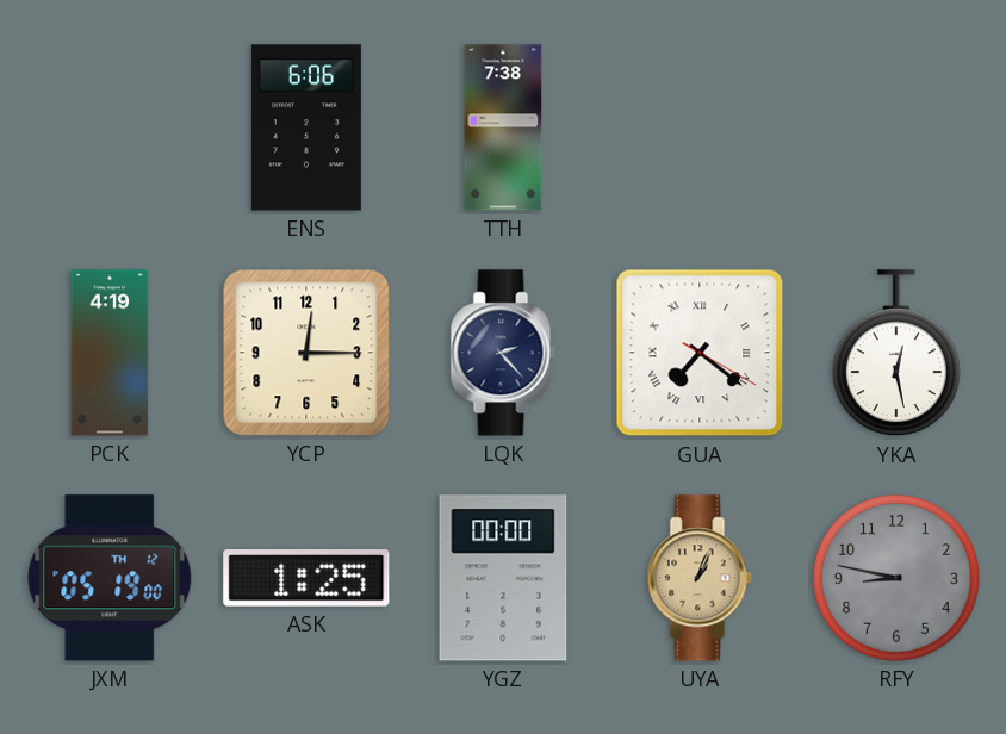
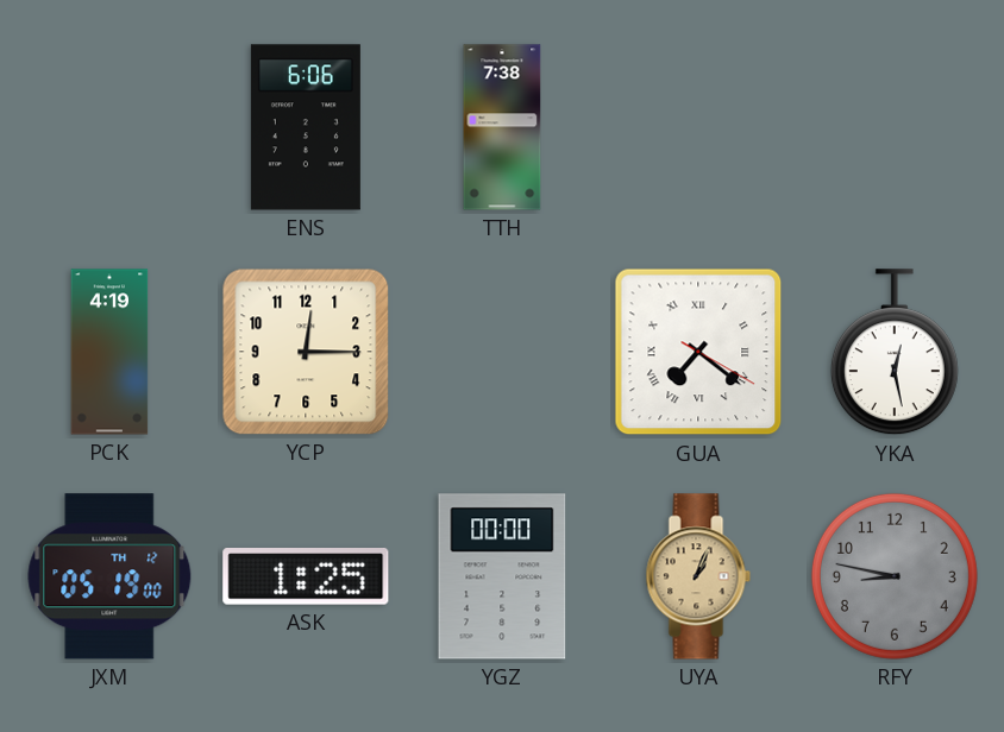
LQK: 2:23 -> none (503, 353)
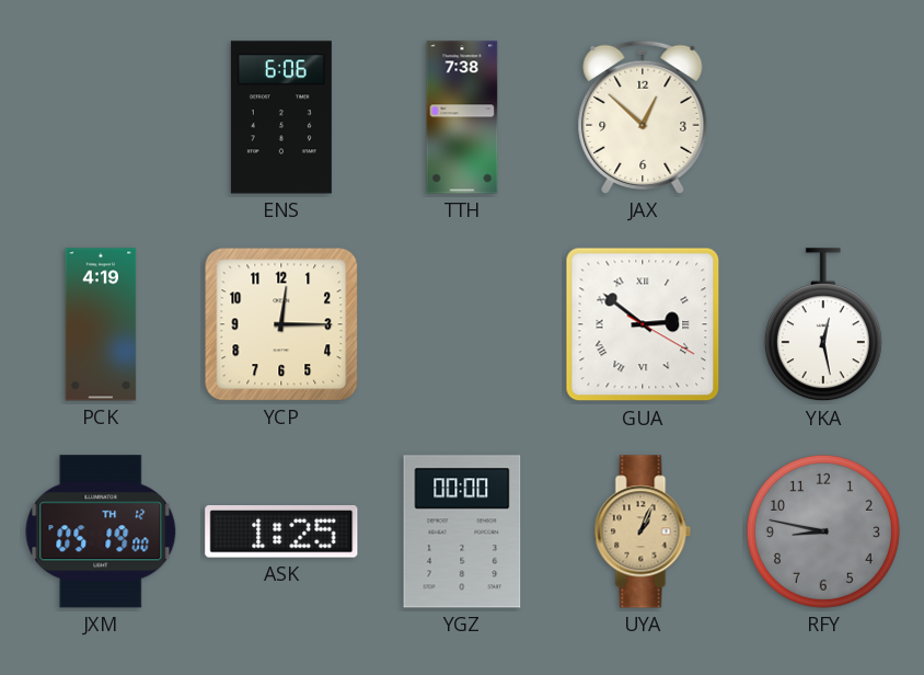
JAX: none -> 12:52 (643, 117)
GUA: 7:21 -> 2:51 (643, 324)
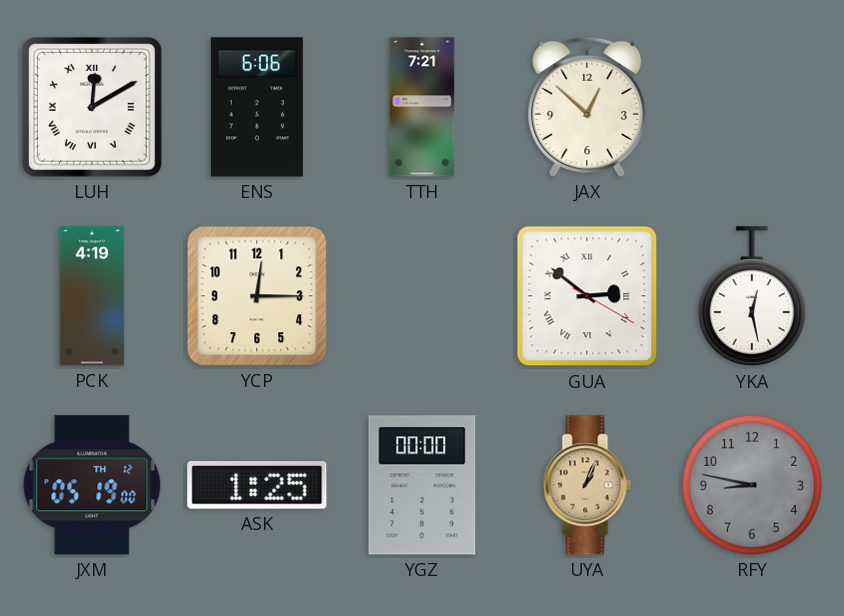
LUH: none -> 12:10 (92, 107)
TTH: 7:38 -> 7:21 (422, 107)
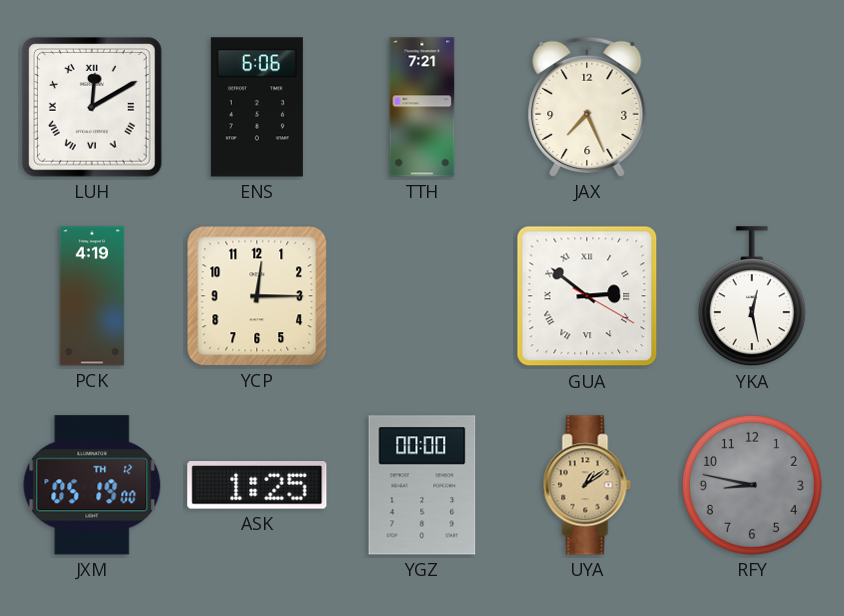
JAX: 12:52 -> 7:26 (587, 107)
UYA: 1:04 -> 1:09 (587, 485)
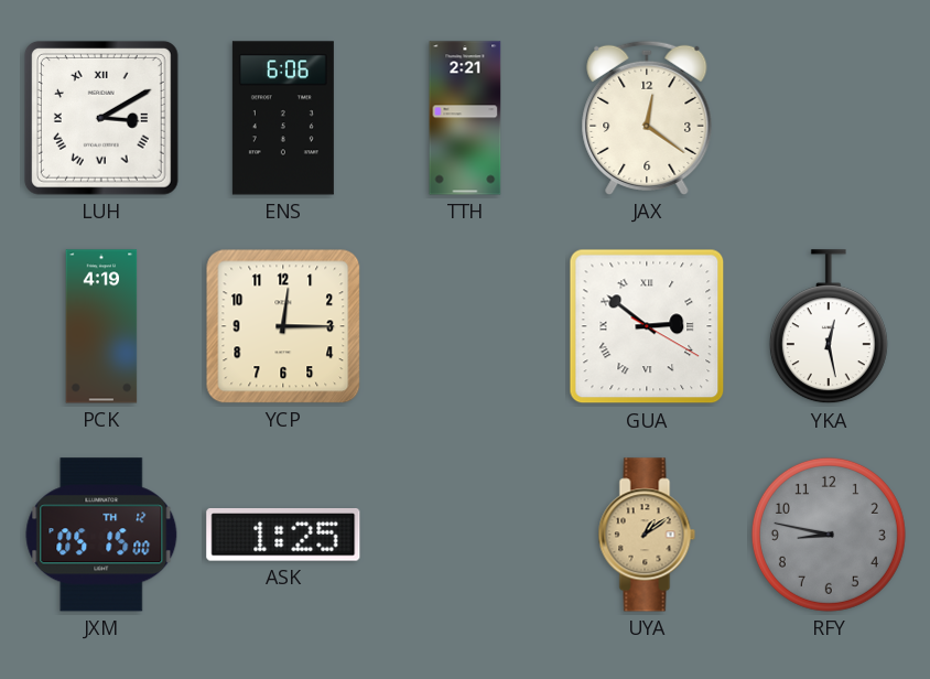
LUH: 12:10 -> 3:10 (101, 118)
TTH: 7:21 -> 2:21 (465, 118)
JAX: 7:26 -> 12:21 (647, 118)
JXM: 05:19 -> 05:15 (101, 535)
YGZ: 00:00 -> none (422, 485)
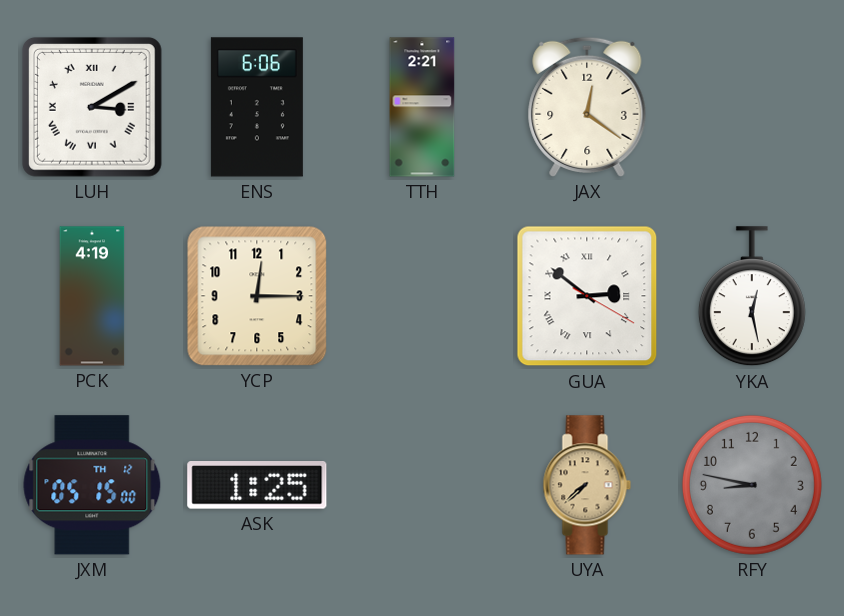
UYA: 1:09 -> 7:38 (587, 485)
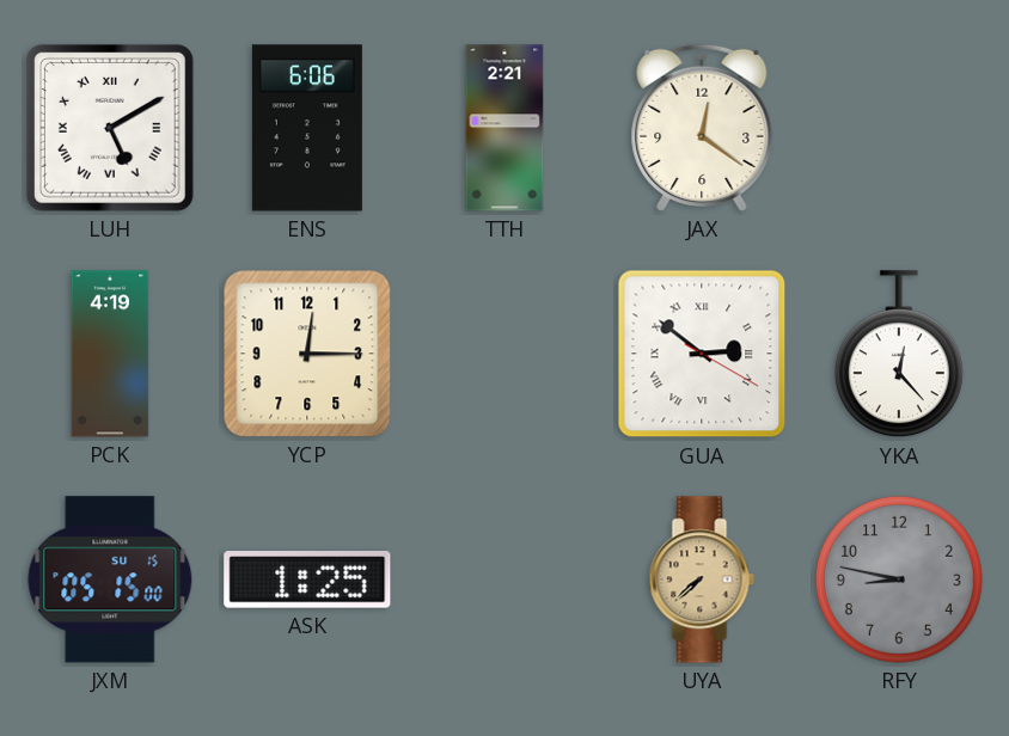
LUH: 3:10 -> 5:10 (110, 128)
YKA: 12:28 -> 12:23 (899, 355)
JXM date: TH 12 -> SU 15 (110, 579)
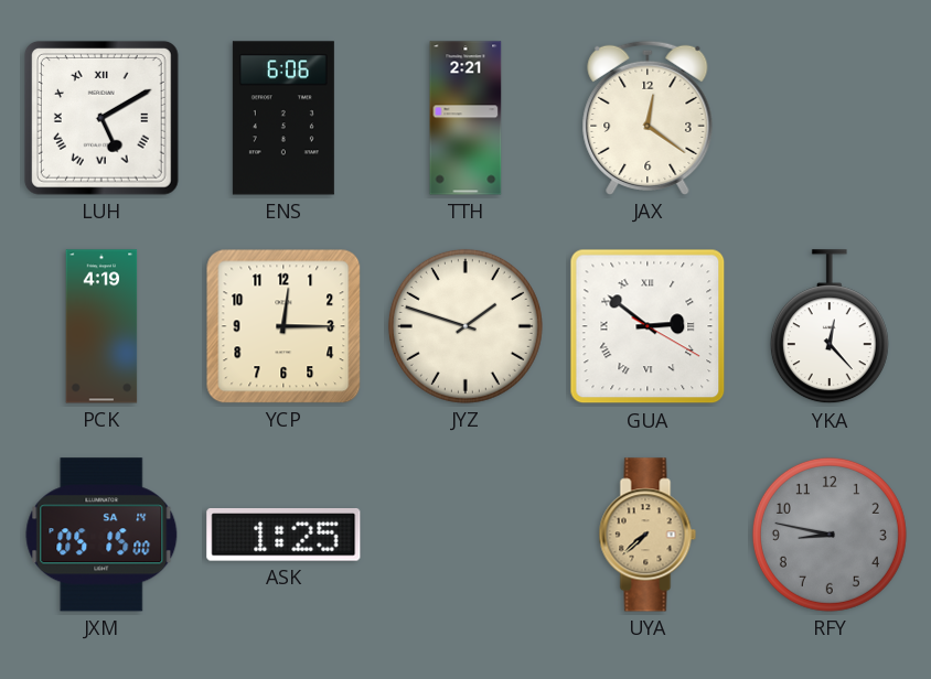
JYZ: none -> 1:48 (465, 326)
JXM date: SU 15 -> SA 14 (101, 535)
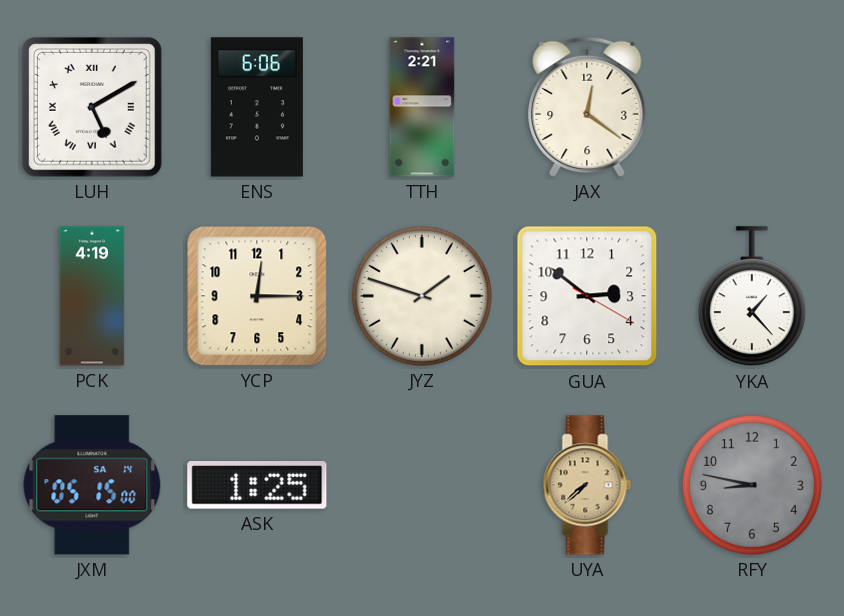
GUA numerals: Roman -> Arabic (587, 296)
YKA: 12:23 -> 1:23 (752, 297)
